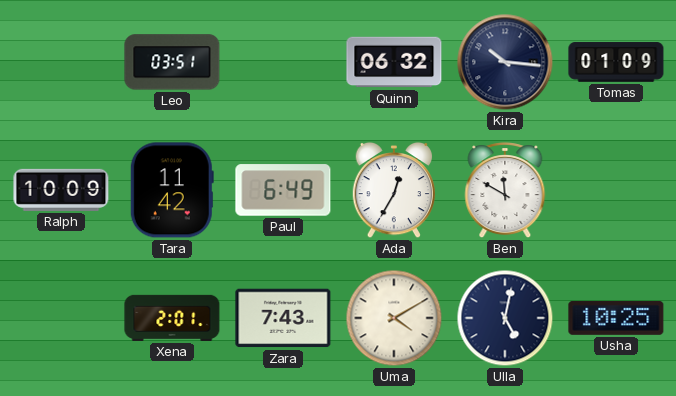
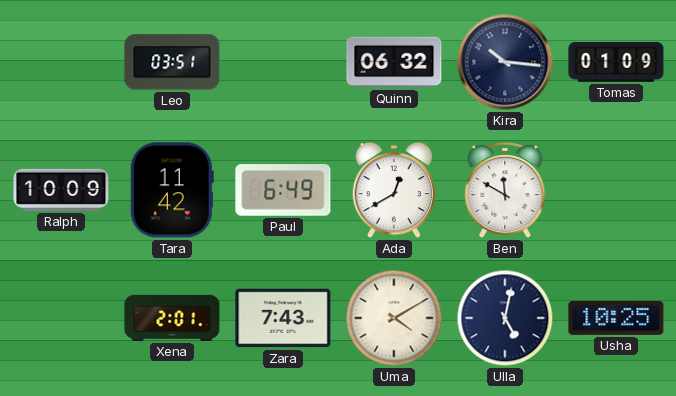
Ada: 12:35 -> 12:40 (394, 190)
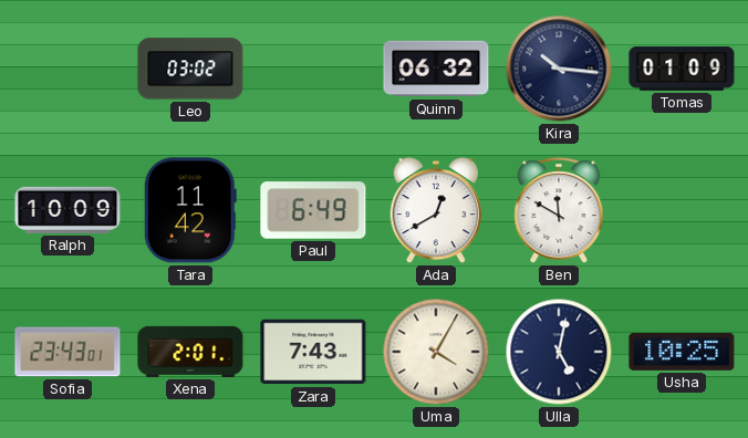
Leo: 03:51 -> 03:02 (190, 69)
Sofia: none -> 23:43 (67, 352)
Uma: 4:10 -> 4:05 (436, 352)
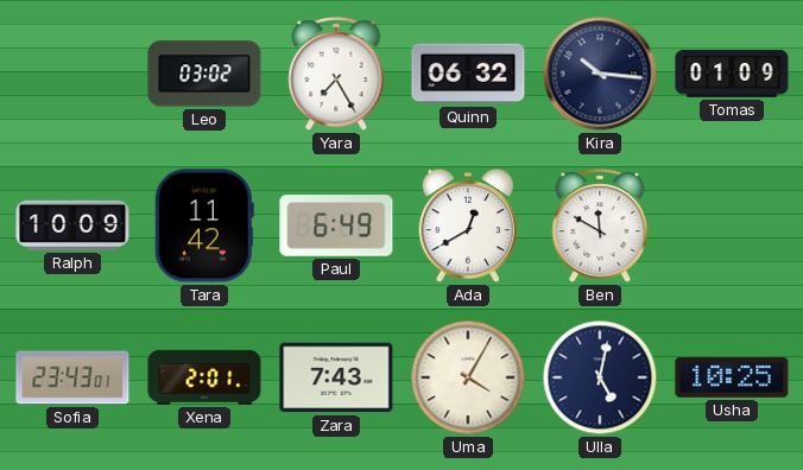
Yara: none -> 7:25 (336, 75)
